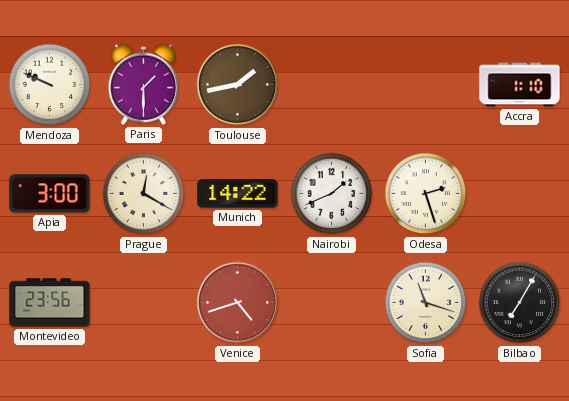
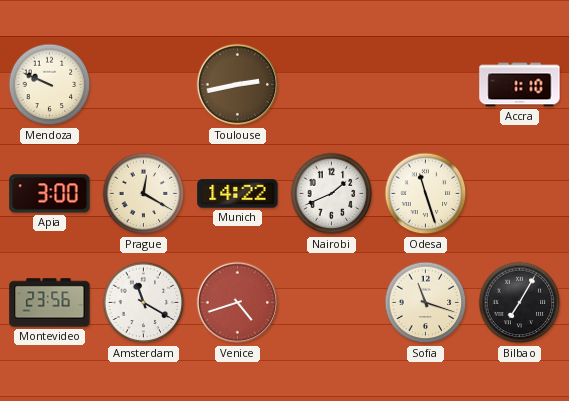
Paris: 1:30 -> none (144, 84)
Toulouse: 1:43 -> 2:43 (238, 85)
Odesa: 2:27 -> 11:27 (426, 194)
Amsterdam: none -> 11:20 (144, 303)
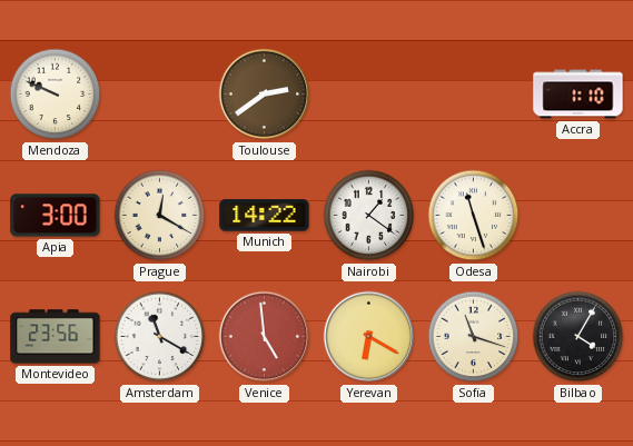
Toulouse: 2:43 -> 2:39 (265, 95)
Nairobi: 1:41 -> 1:21 (369, 216)
Venice: 4:42 -> 4:59 (265, 337)
Yerevan: none -> 6:20 (369, 337)
Bilbao: 7:05 -> 4:05 (578, 337)
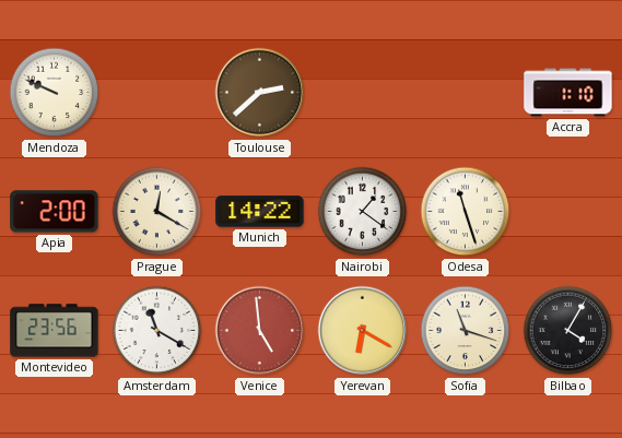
Toulouse: 2:39 -> 2:38 (260, 93)
Apia: 3:00 -> 2:00 (55, 212)
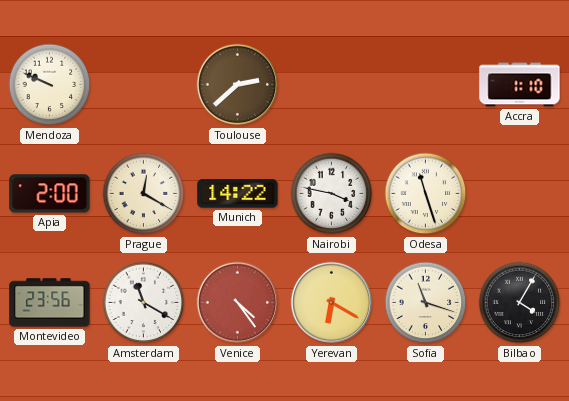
Nairobi: 1:21 -> 3:47 (332, 194)
Venice: 4:59 -> 4:24 (238, 303)
